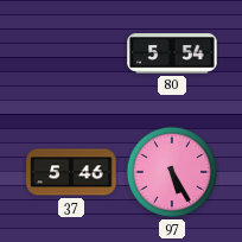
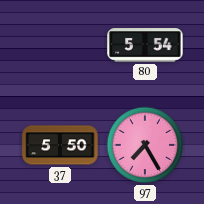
37: 5:46 -> 5:50 (60, 145)
97: 5:25 -> 7:25 (145, 145)
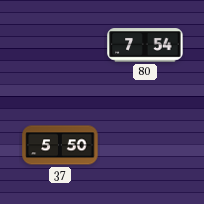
80: 5:54 -> 7:54 (145, 45)
97: 7:25 -> none (145, 145)
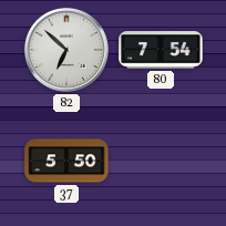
82: none -> 6:52 (66, 50)
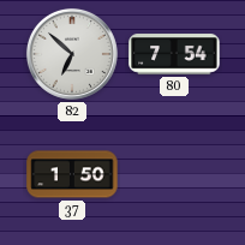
37: 5:50 -> 1:50 (72, 174)
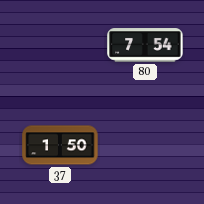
82: 6:52 -> none (72, 54)
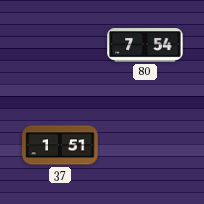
37: 1:50 -> 1:51 (60, 145)
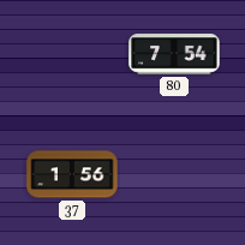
37: 1:51 -> 1:56 (72, 174)
